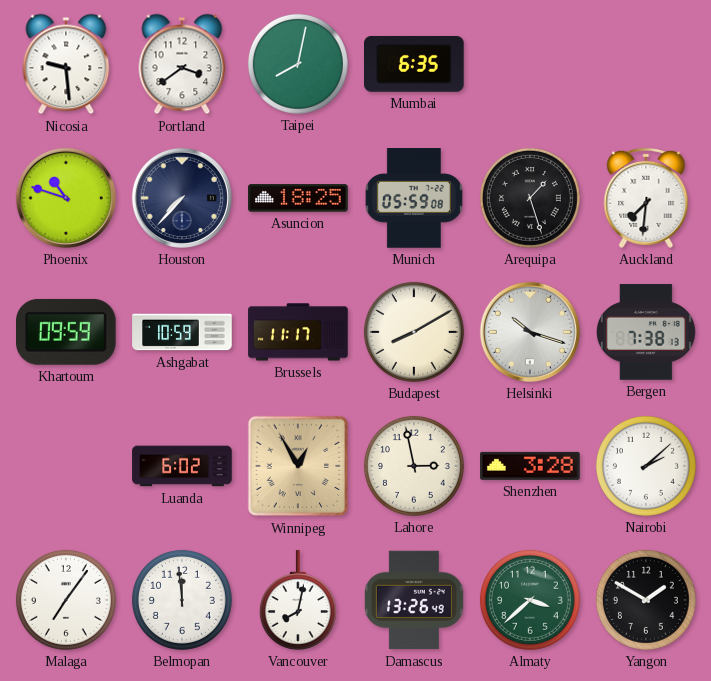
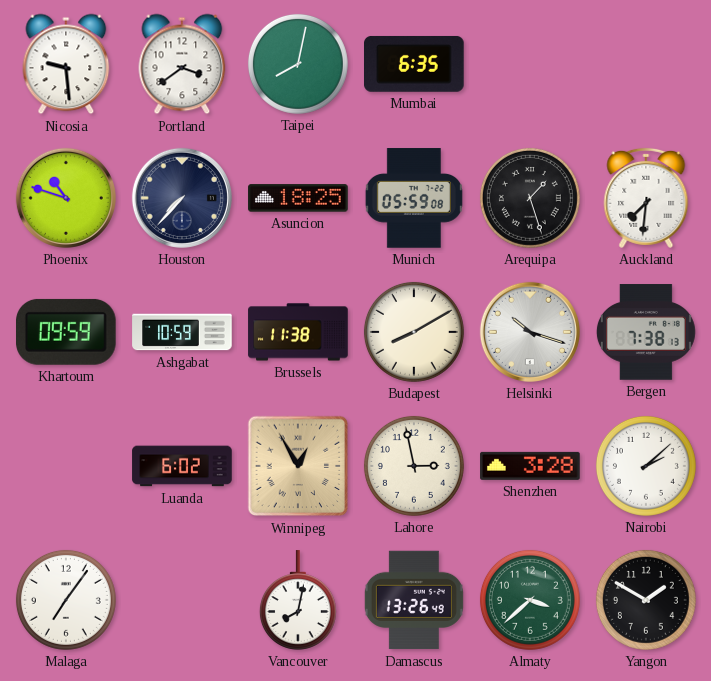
Brussels: 11:17 -> 11:38 (298, 332)
Belmopan: 11:59 -> none (182, 600)
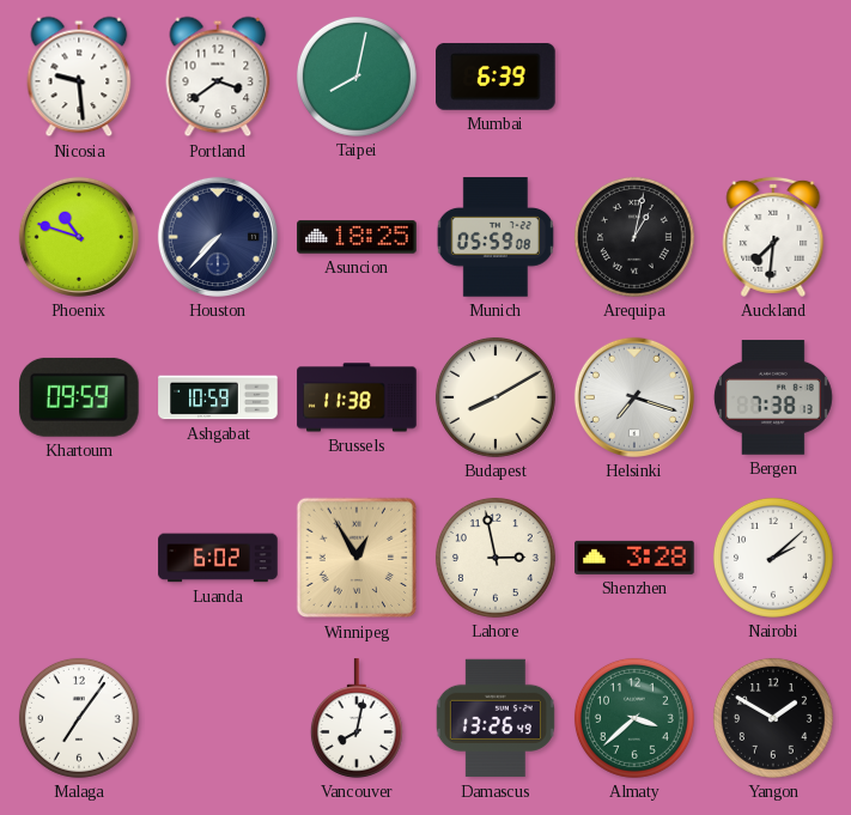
Mumbai: 6:35 -> 6:39 (496, 77)
Arequipa: 1:27 -> 1:02 (634, 237)
Helsinki: 10:18 -> 7:18 (634, 397)
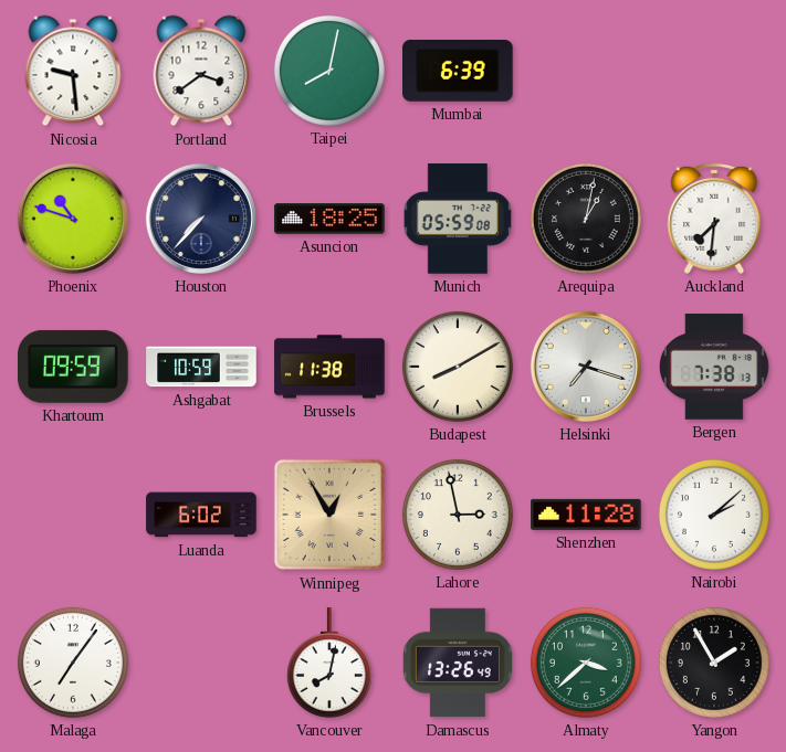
Shenzhen: 3:28 -> 11:28 (586, 515)
Yangon: 1:50 -> 1:55 (714, 663)
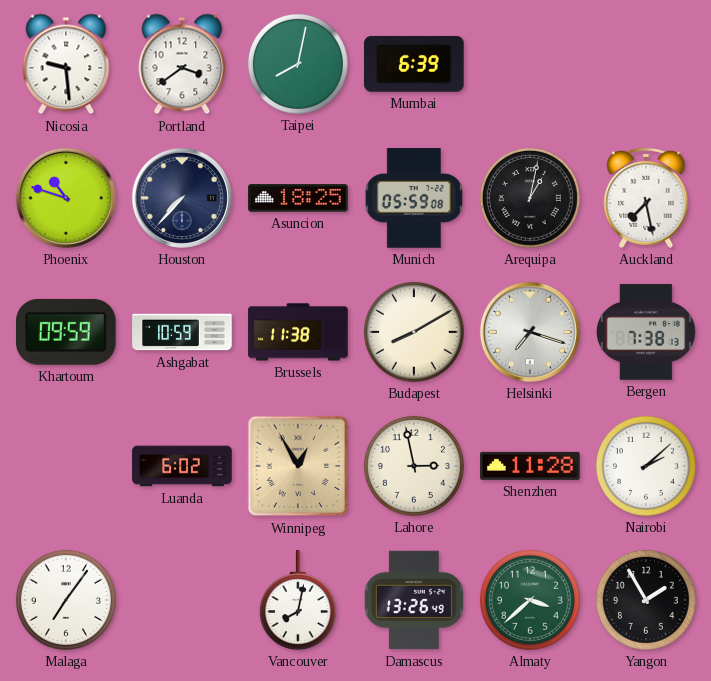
Auckland: 7:31 -> 7:28 (646, 198)
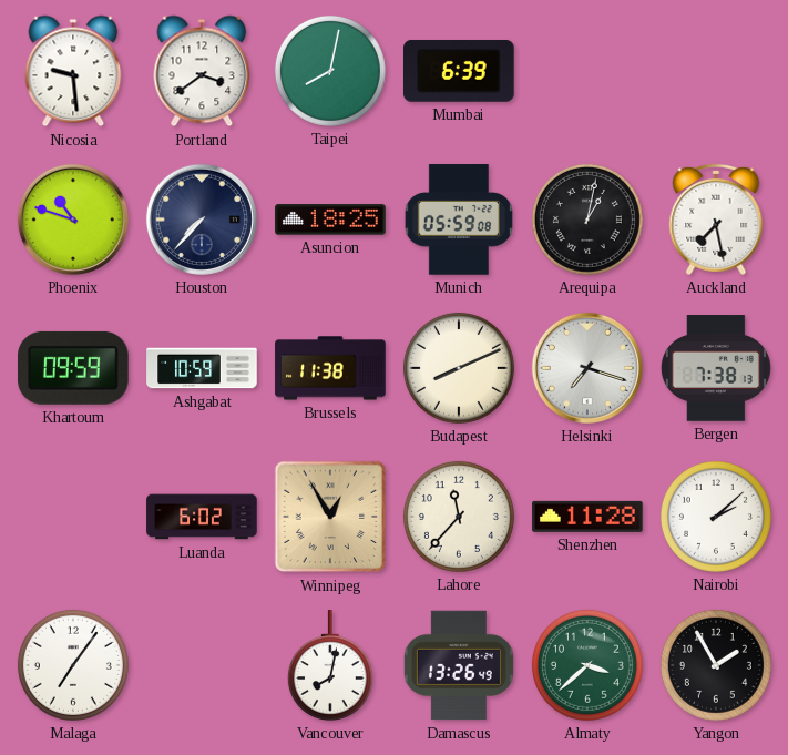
Budapest: 8:10 -> 8:11 (459, 368)
Lahore: 2:58 -> 11:37 (459, 517)
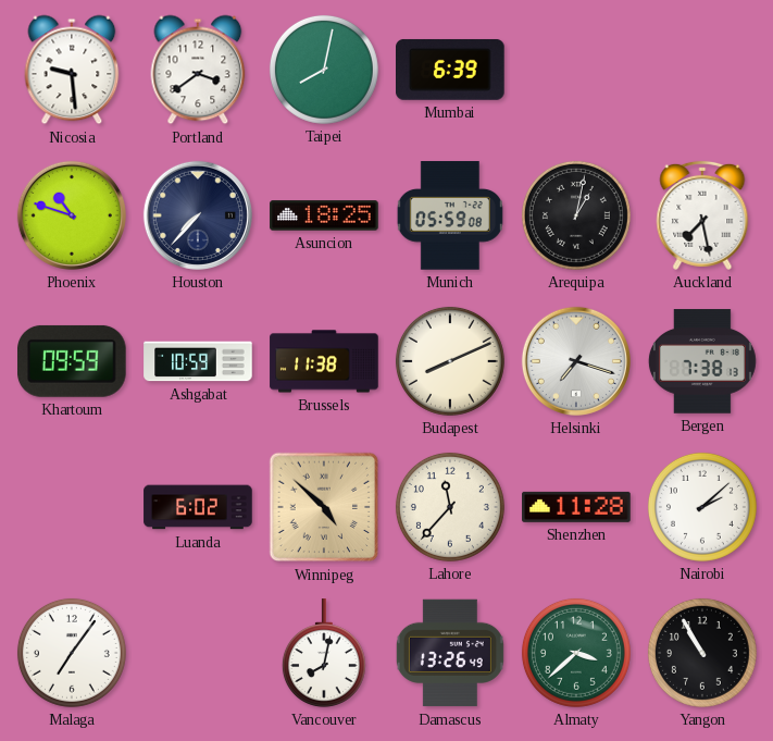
Winnipeg: 12:55 -> 4:52 (324, 507)
Yangon: 1:55 -> 10:55 (702, 653)
